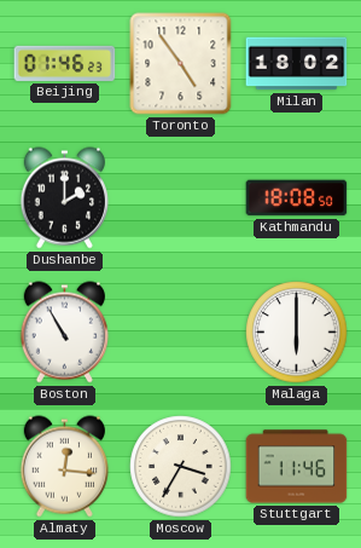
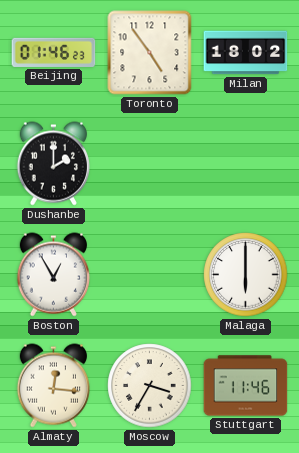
Kathmandu: 18:08 -> none (297, 198)
Boston: 10:55 -> 12:55 (53, 275)
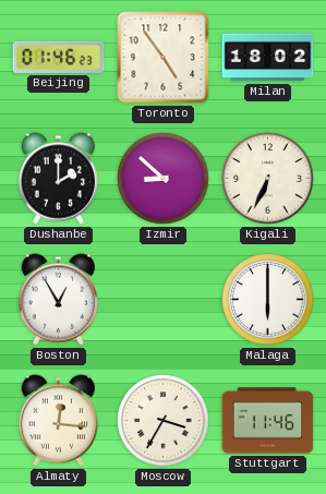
Izmir: none -> 8:52 (164, 179)
Kigali: none -> 6:34 (268, 179)
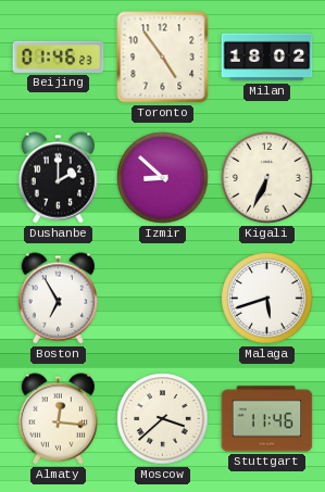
Boston: 12:55 -> 6:55 (58, 299)
Malaga: 6:00 -> 5:42 (267, 299)
Moscow: 3:35 -> 3:38 (163, 419)
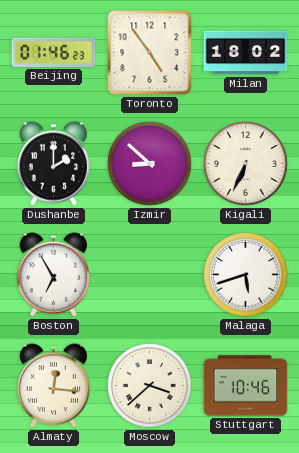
Stuttgart: 11:46 -> 10:46 (246, 386)
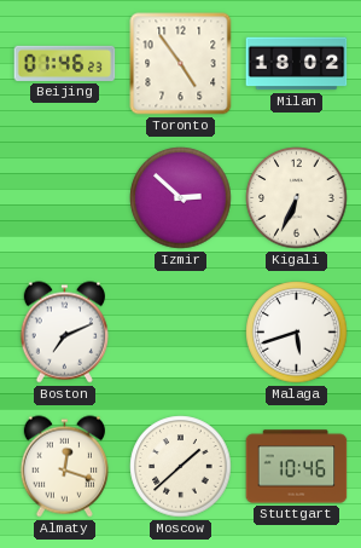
Dushanbe: 2:00 -> none (53, 164)
Izmir: 8:52 -> 2:52 (181, 198)
Boston: 6:55 -> 7:11 (64, 333)
Almaty: 12:16 -> 12:18 (64, 467)
Moscow: 3:38 -> 1:38 (181, 467)
